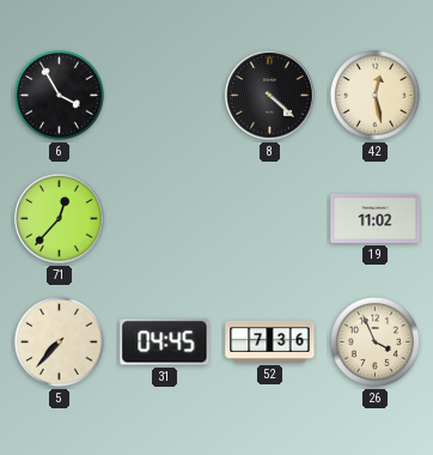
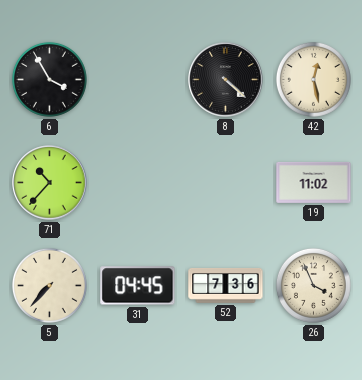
71: 12:37 -> 10:37 (50, 183)
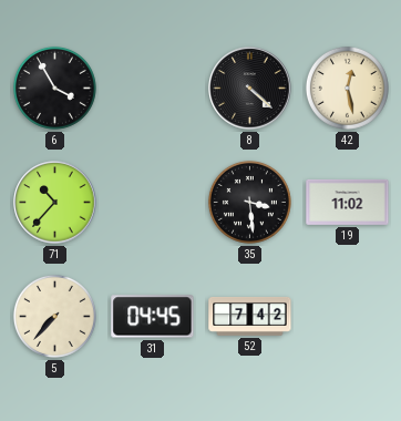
35: none -> 3:29 (249, 202)
52: 7:36 -> 7:42 (250, 316)
26: 3:56 -> none (313, 285)
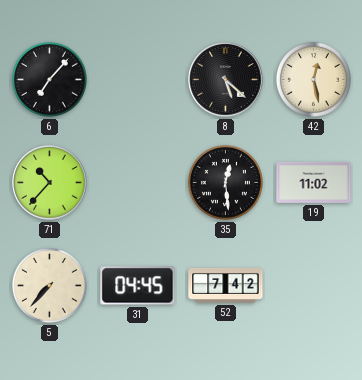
6: 3:55 -> 7:07 (49, 79)
8: 4:22 -> 5:22 (226, 80)
35: 3:29 -> 12:29 (225, 182)
